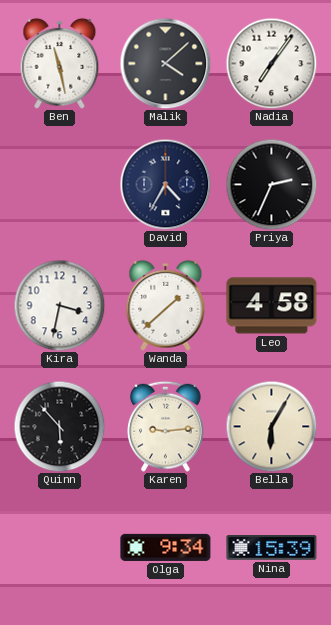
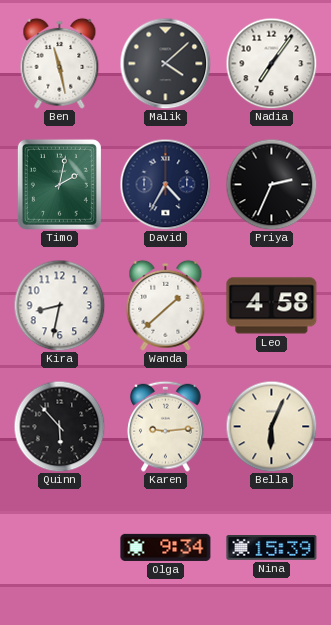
Timo: none -> 2:02 (59, 184)
Kira: 3:32 -> 8:32 (59, 305)
Bella: 6:05 -> 6:04 (271, 426)
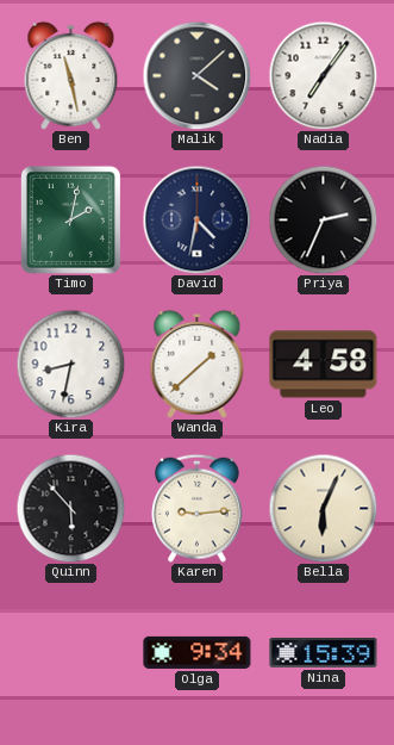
David: 4:35 -> 4:32 (196, 219)
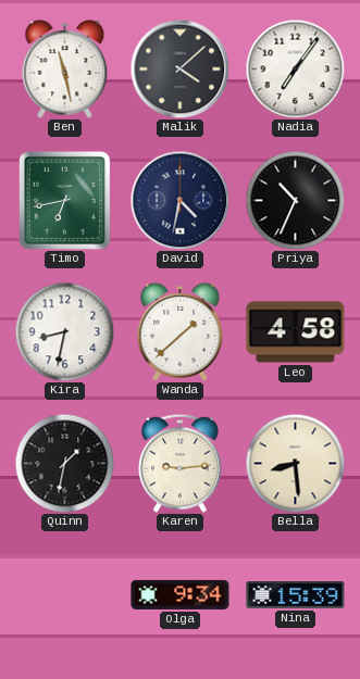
Timo: 2:02 -> 6:43 (64, 200)
Priya: 2:34 -> 10:34 (295, 200)
Quinn: 5:53 -> 1:32 (64, 463)
Bella: 6:04 -> 8:29 (295, 463)
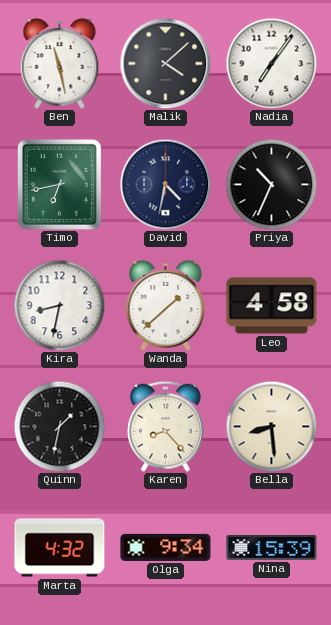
Karen: 9:14 -> 8:23 (166, 426)
Marta: none -> 4:32 (60, 548)
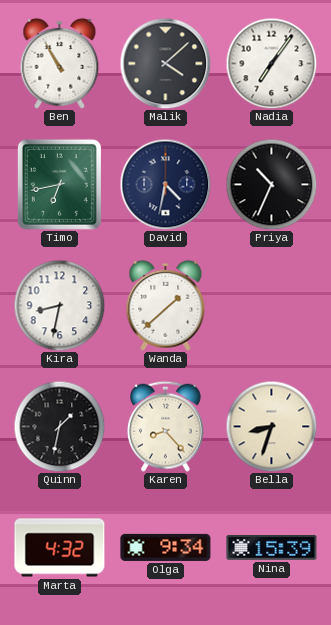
Ben: 11:28 -> 10:55 (60, 63)
Leo: 4:58 -> none (272, 306)
Bella: 8:29 -> 8:33 (271, 426)
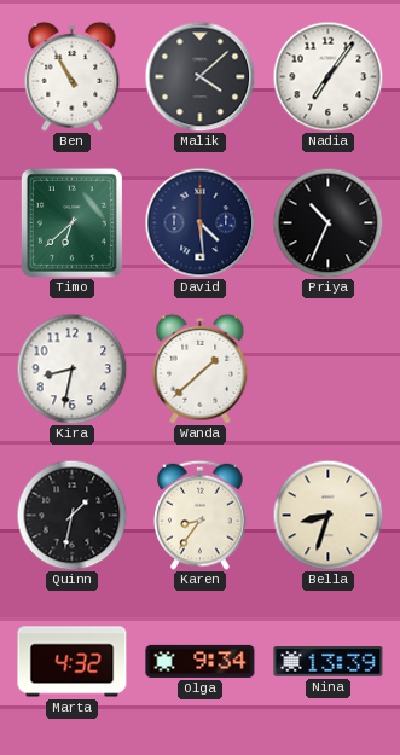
Timo: 6:43 -> 6:38 (71, 222)
David: 4:32 -> 4:29 (199, 222)
Karen: 8:23 -> 8:36 (201, 515)
Nina: 15:39 -> 13:39 (329, 662)
